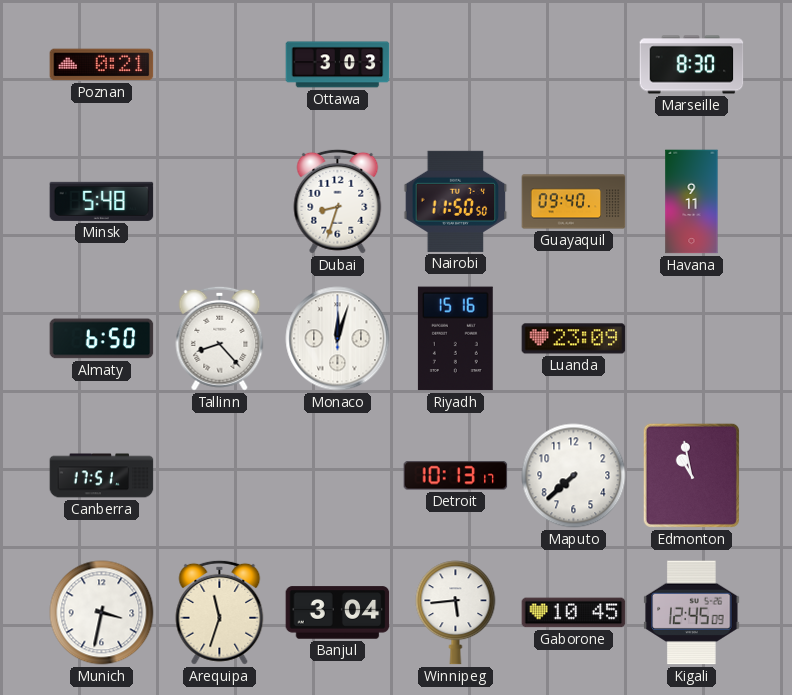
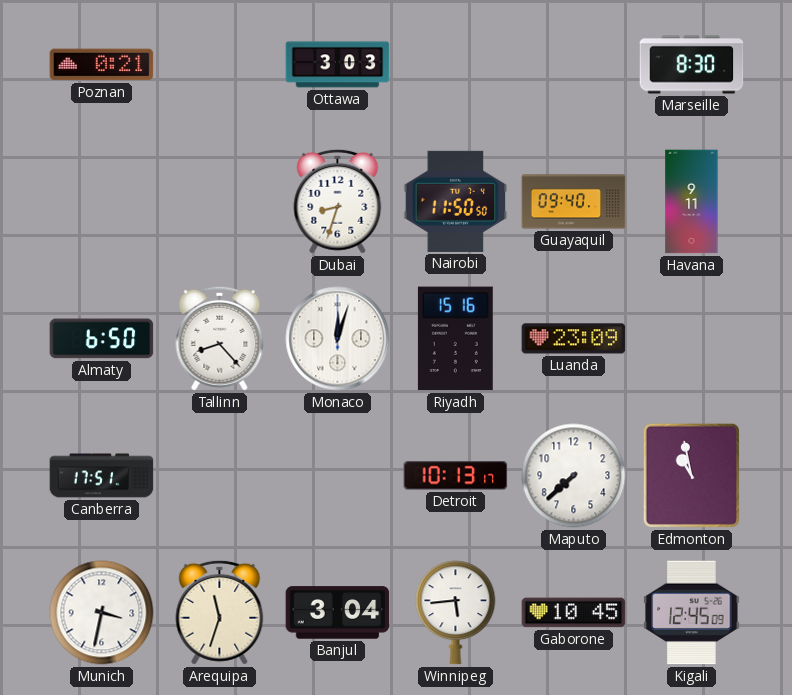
Minsk: 5:48 -> none (102, 201)
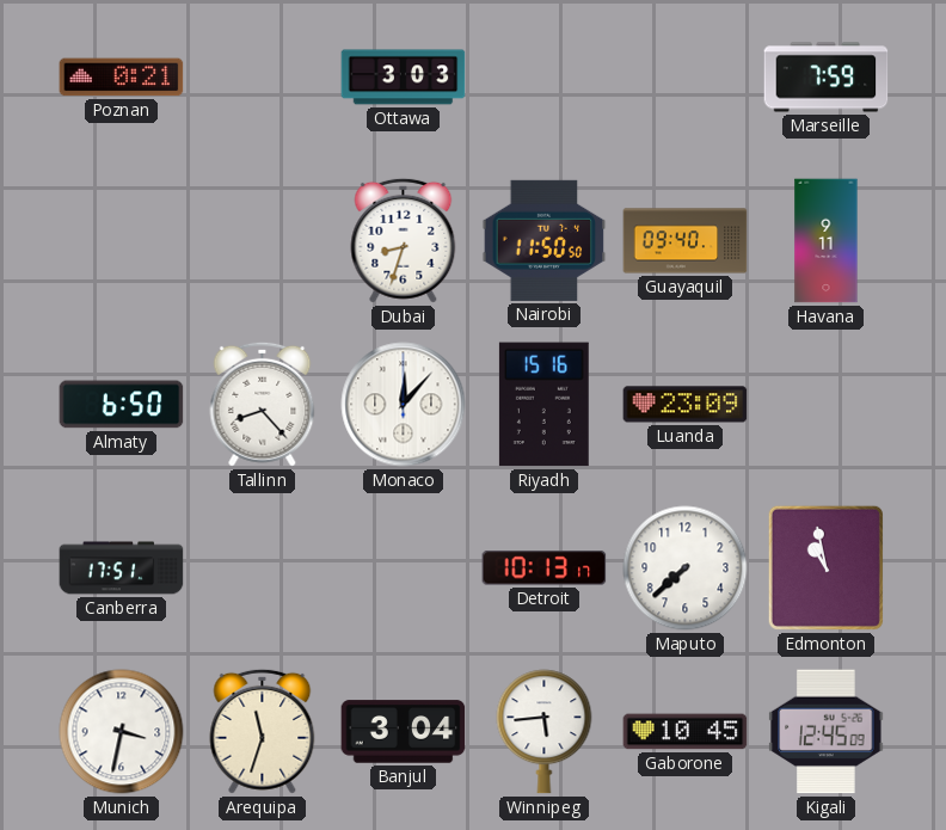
Marseille: 8:30 -> 7:59 (827, 78)
Monaco: 12:03 -> 12:07 (404, 405)
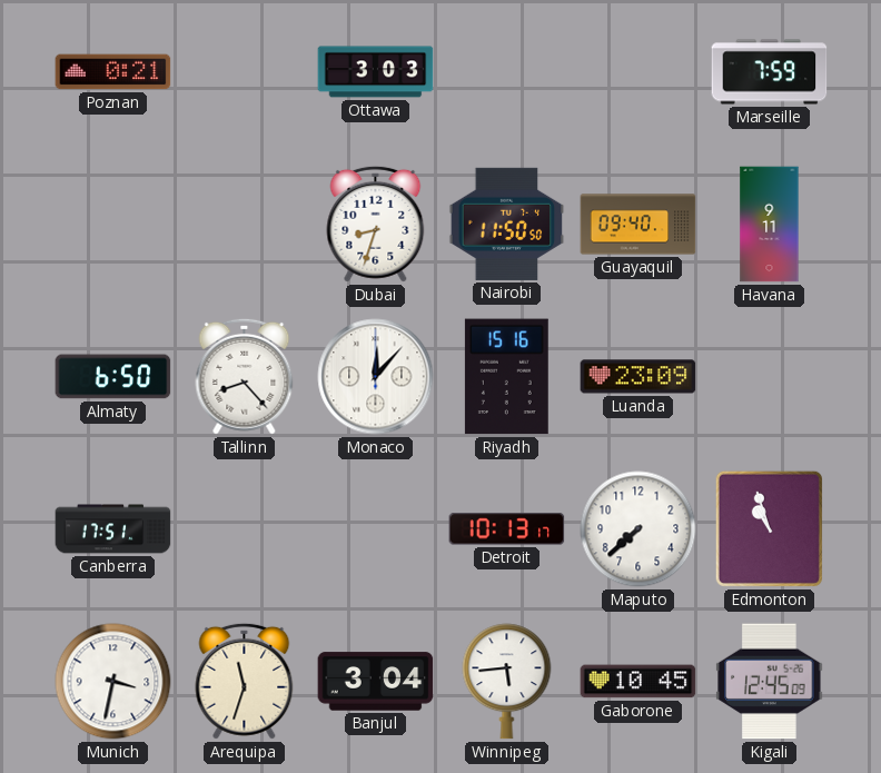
Edmonton: 10:58 -> 10:57 (769, 528)
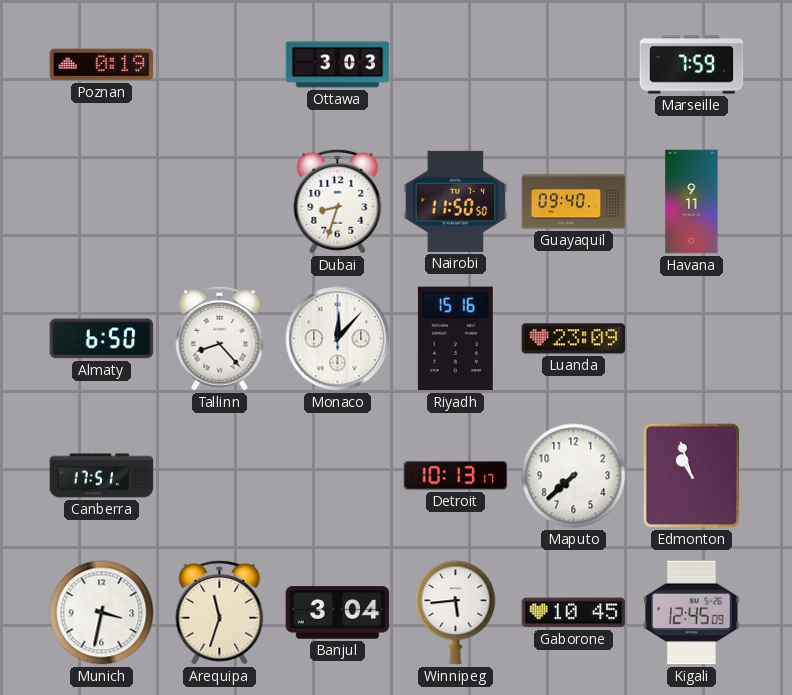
Poznan: 0:21 -> 0:19 (102, 65)
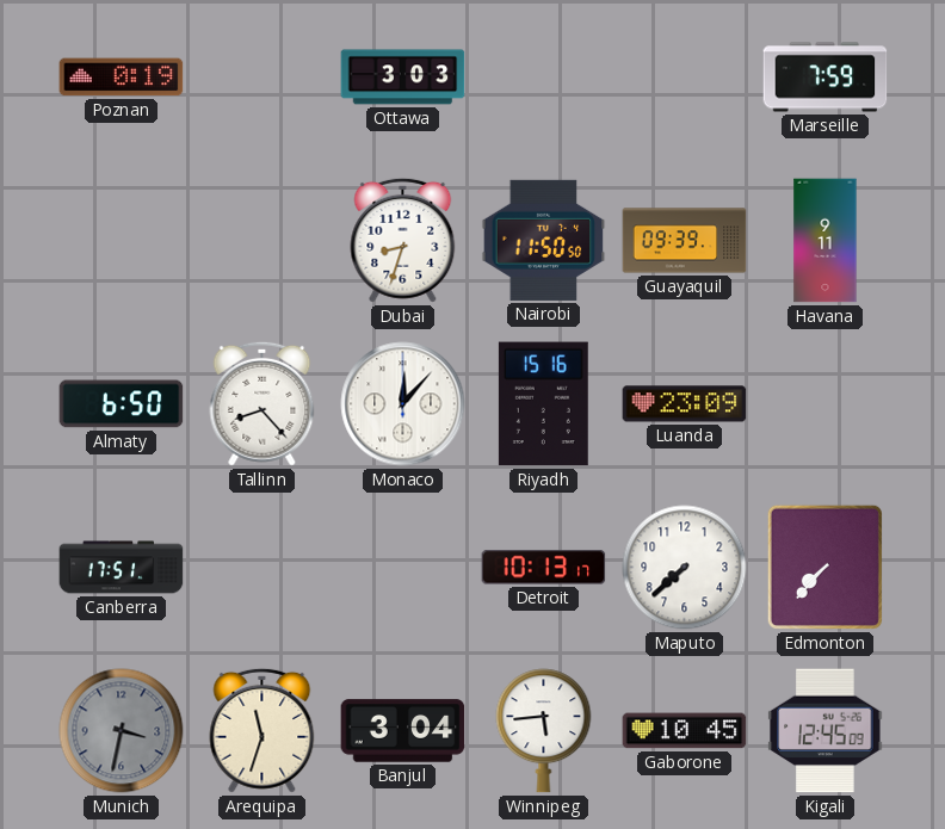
Guayaquil: 09:40 -> 09:39 (685, 241)
Edmonton: 10:57 -> 7:37 (824, 567)
Munich dial: white -> grey (122, 731)
